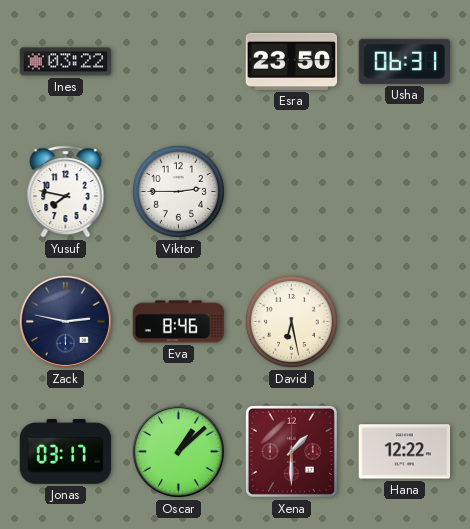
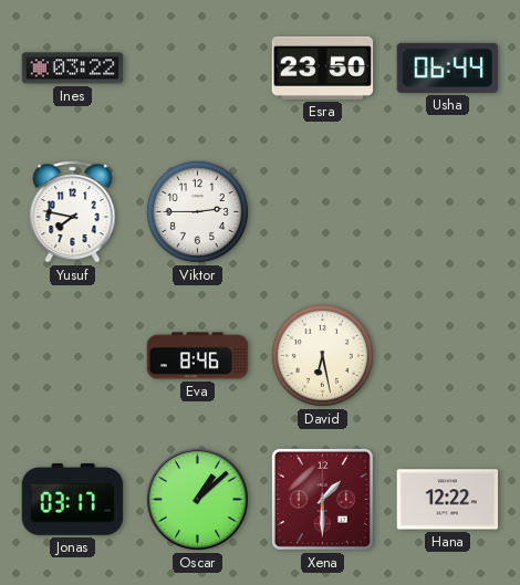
Usha: 06:31 -> 06:44 (448, 67)
Zack: 2:47 -> none (65, 321)
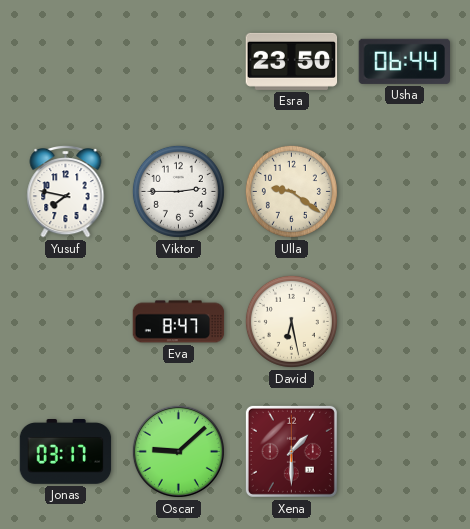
Ines: 03:22 -> none (73, 69)
Ulla: none -> 9:21 (291, 191)
Eva: 8:46 -> 8:47 (179, 322)
Oscar: 1:08 -> 9:08 (178, 451)
Hana: 12:22 -> none (448, 500)
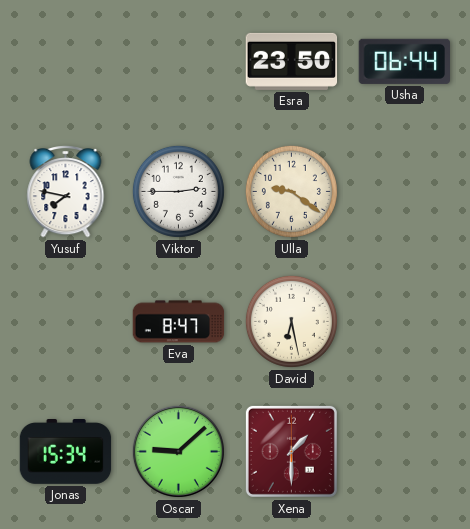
Jonas: 03:17 -> 15:34 (66, 452)
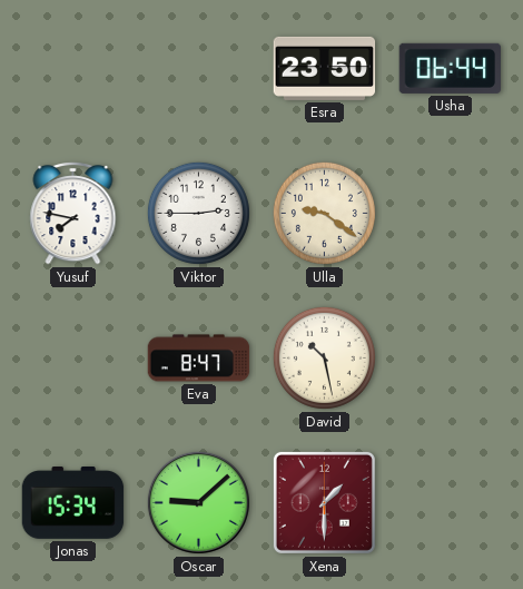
David: 6:28 -> 10:28 (324, 357)
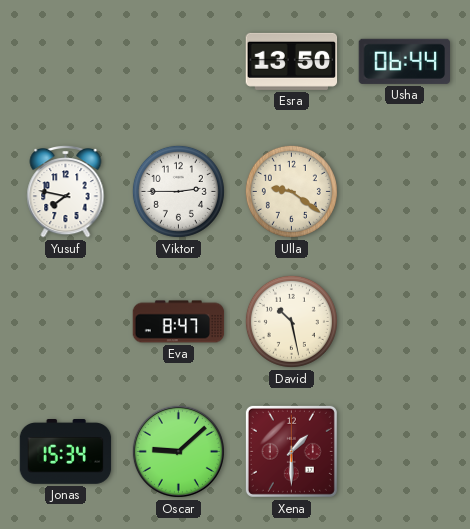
Esra: 23:50 -> 13:50 (292, 61)
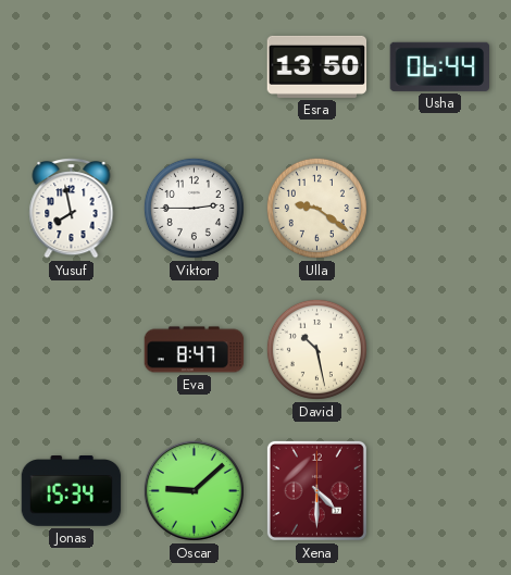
Yusuf: 7:47 -> 7:58 (72, 209)
Xena: 1:30 -> 4:30 (316, 490)
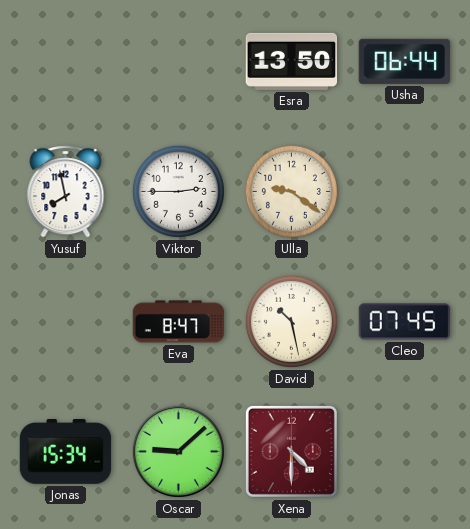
Cleo: none -> 07:45 (405, 322)
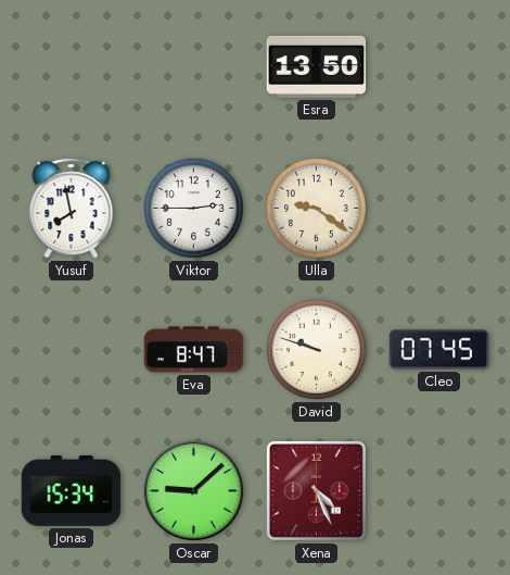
Usha: 06:44 -> none (405, 61)
David: 10:28 -> 9:48 (316, 349)
Xena: 4:30 -> 4:26 (316, 490)
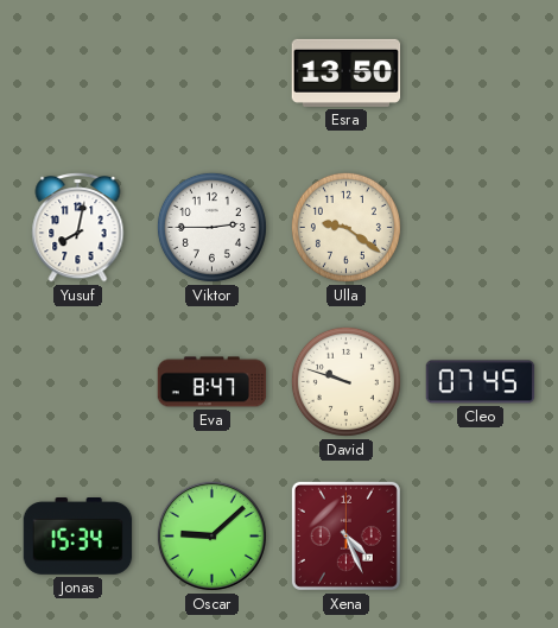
Yusuf: 7:58 -> 8:02 (78, 228)
